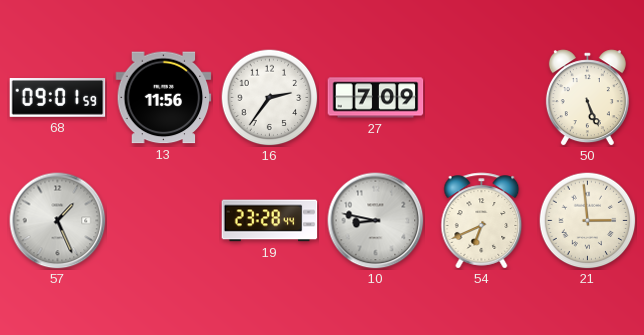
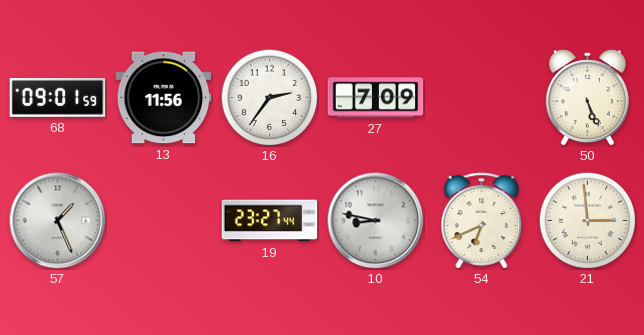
19: 23:28 -> 23:27 (270, 221)
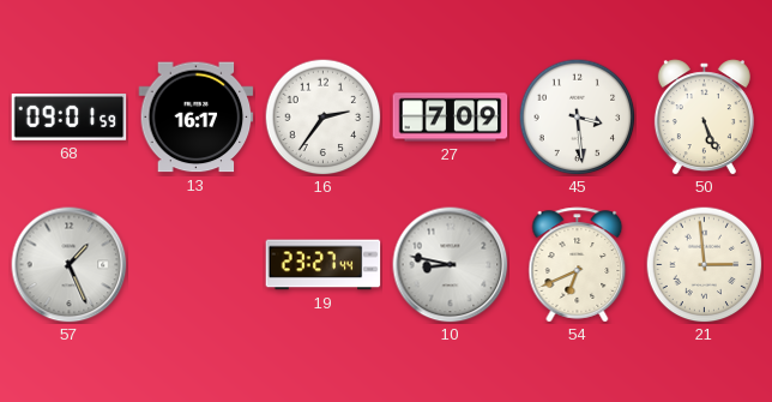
13: 11:56 -> 16:17 (197, 118)
45: none -> 3:29 (577, 116)
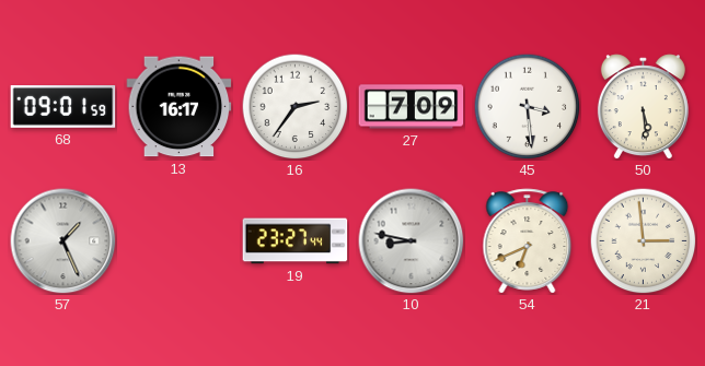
50: 5:26 -> 5:29 (643, 107)
